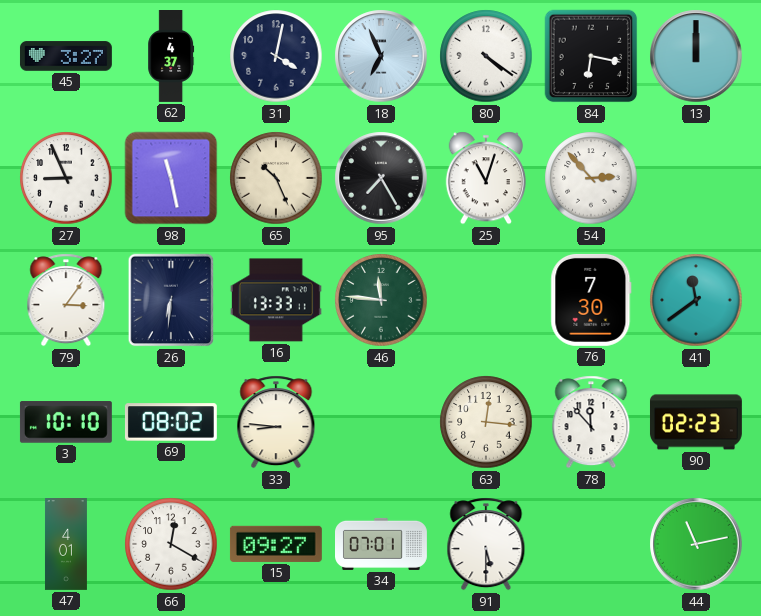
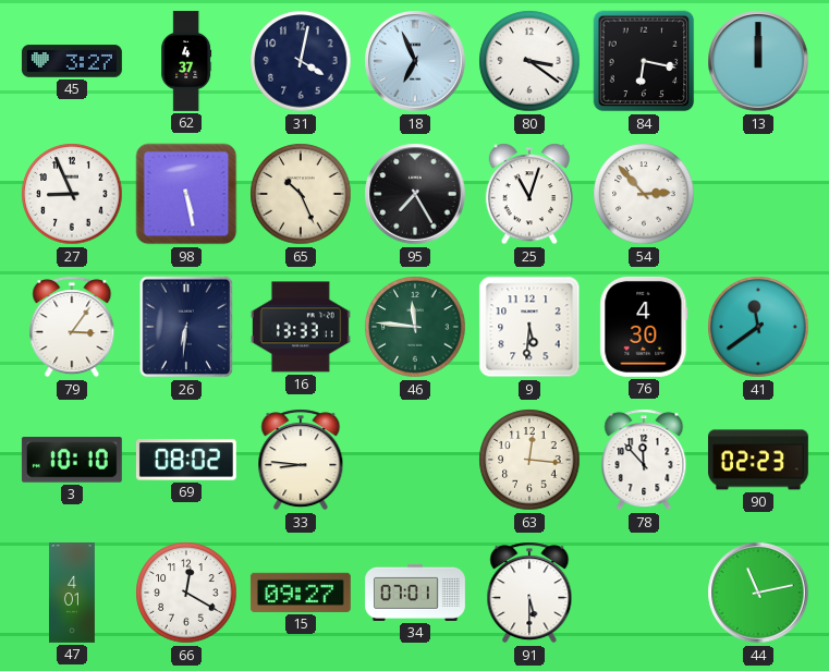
80: 4:21 -> 3:21 (529, 61)
98: 11:28 -> 5:28 (186, 194)
9: none -> 5:31 (529, 327)
76: 7:30 -> 4:30 (644, 327)
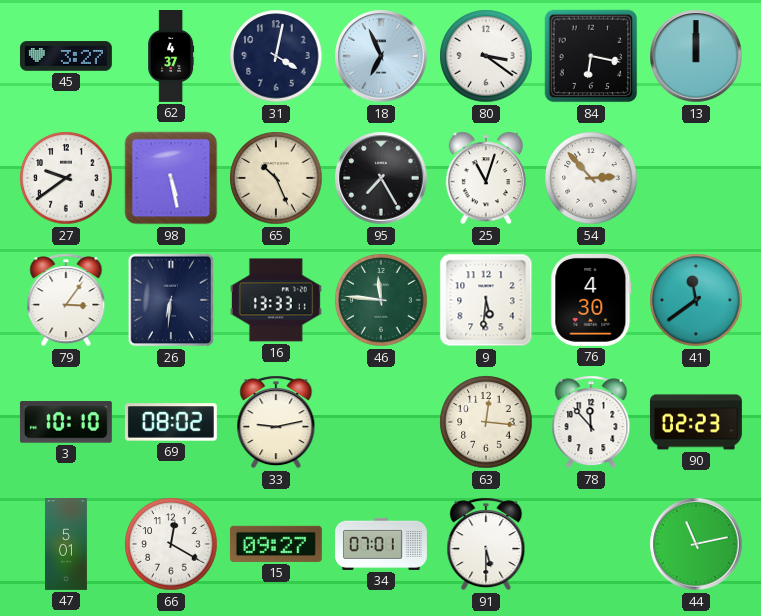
27: 8:56 -> 9:39 (66, 178)
33: 8:46 -> 9:13 (276, 422)
47: 4:01 -> 5:01 (66, 545)
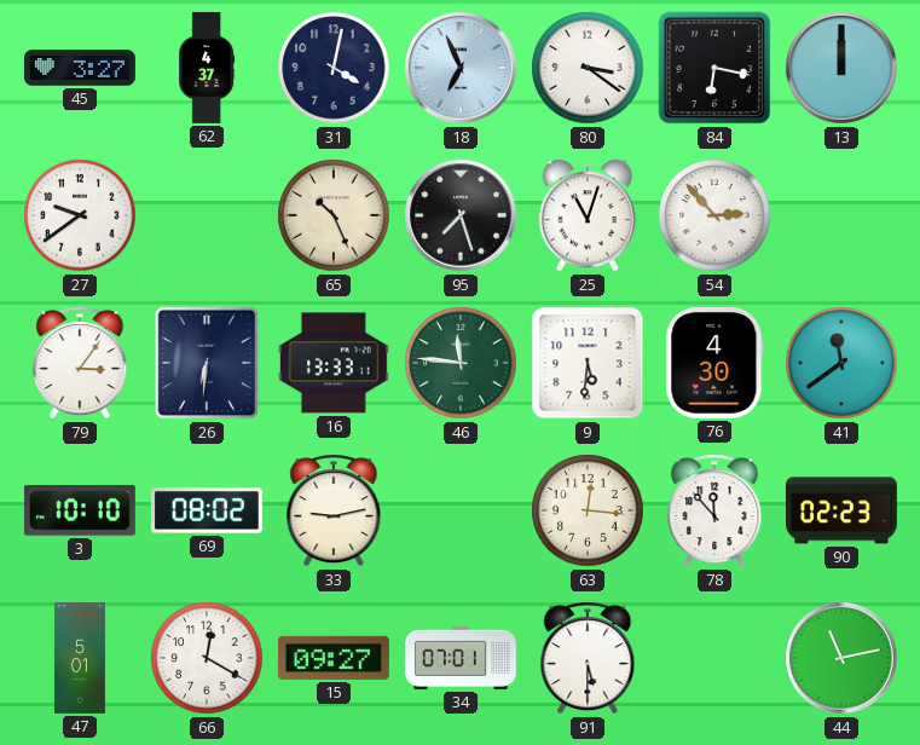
98: 5:28 -> none (171, 178)
95: 7:25 -> 7:27 (461, 215)
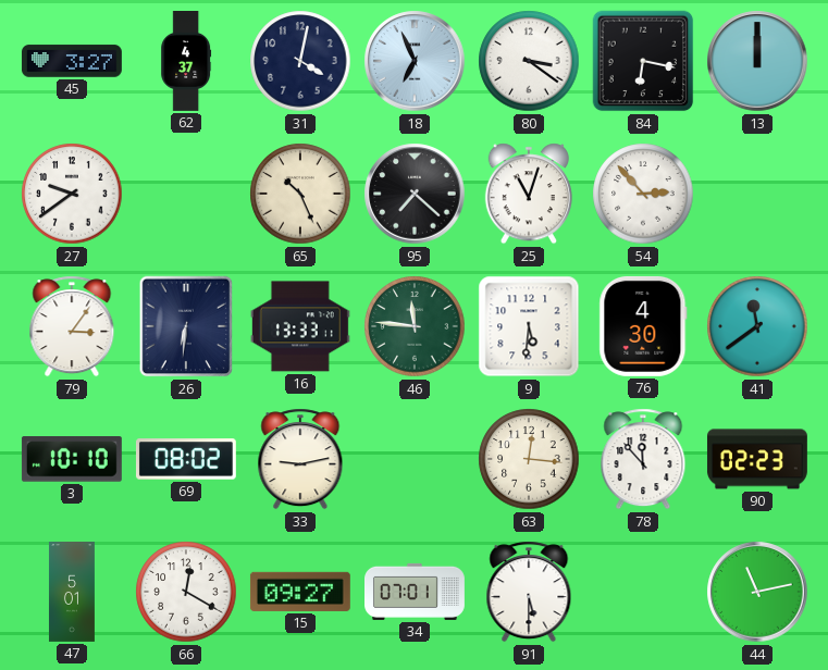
95: 7:27 -> 7:22 (415, 194)
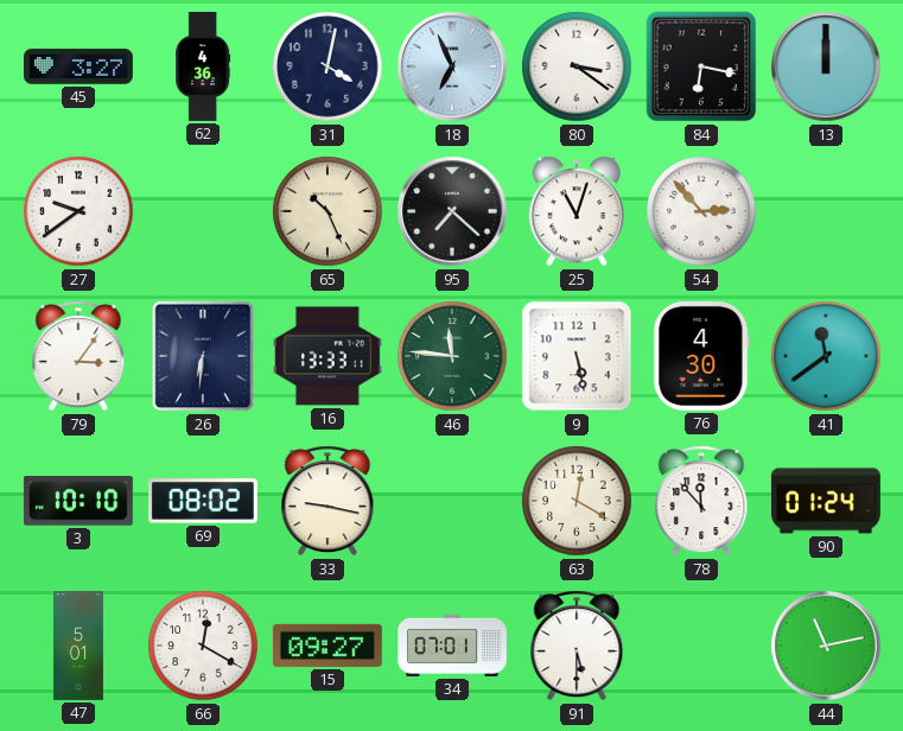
62: 4:37 -> 4:36 (203, 68)
9: 5:31 -> 5:28 (577, 356)
33: 9:13 -> 9:17 (328, 501)
63: 12:16 -> 12:20 (577, 501)
90: 02:23 -> 01:24 (826, 501)
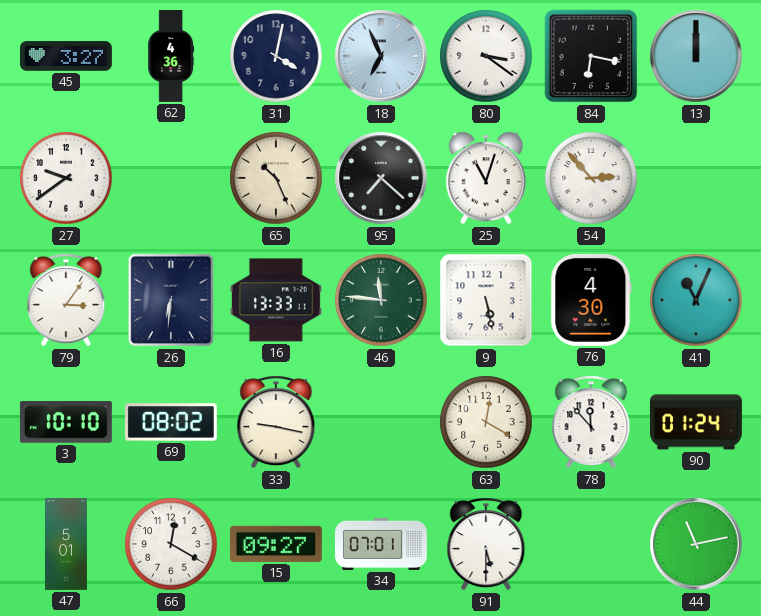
41: 11:39 -> 11:04 (696, 300)
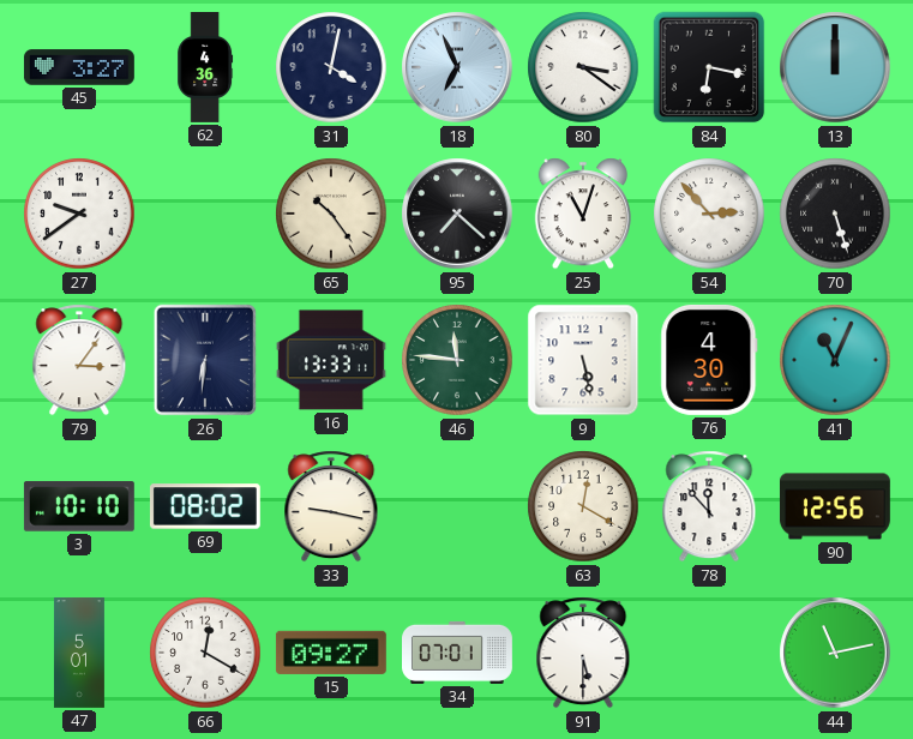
65: 10:26 -> 10:24 (331, 214)
70: none -> 5:27 (835, 214)
90: 01:24 -> 12:56 (835, 506)
